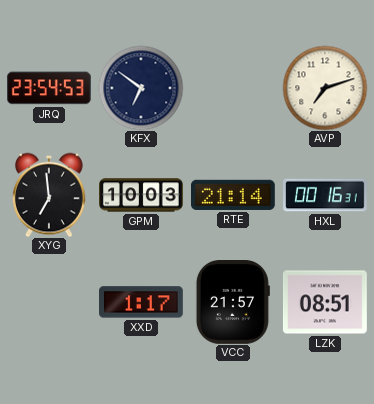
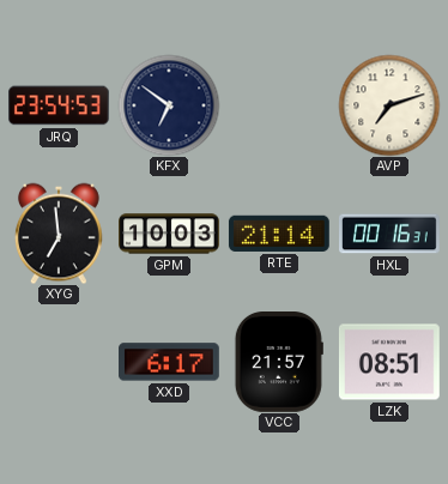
XXD: 1:17 -> 6:17 (170, 362)
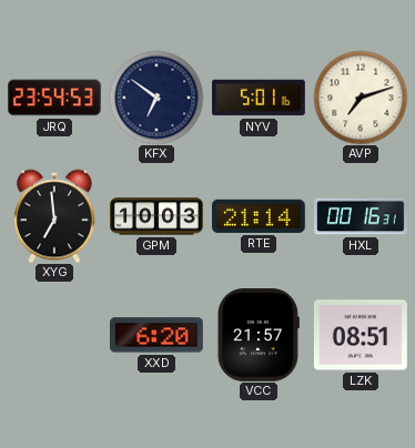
NYV: none -> 5:01 (260, 98)
XXD: 6:17 -> 6:20 (158, 335)
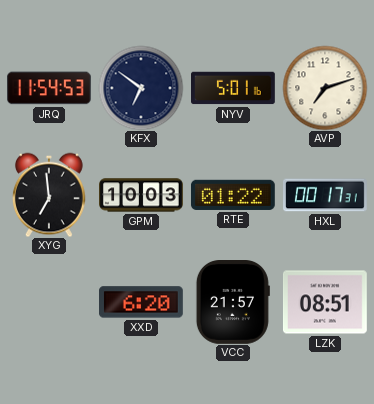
JRQ: 23:54 -> 11:54 (50, 88)
RTE: 21:14 -> 01:22 (233, 195)
HXL: 00:16 -> 00:17 (325, 195)
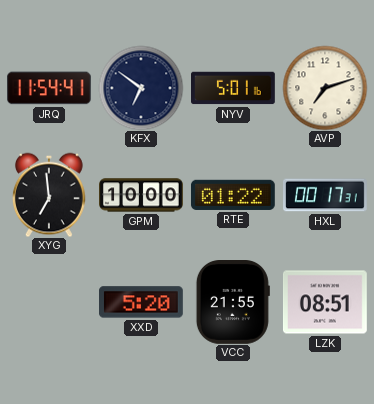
JRQ: 11:54:53 -> 11:54:41 (50, 88)
GPM: 10:03 -> 10:00 (141, 195)
XXD: 6:20 -> 5:20 (142, 302)
VCC: 21:57 -> 21:55 (233, 303)
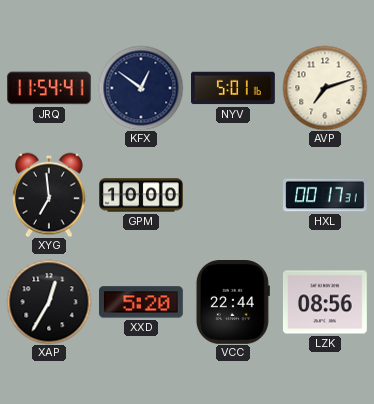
KFX: 6:51 -> 12:51 (141, 88)
RTE: 01:22 -> none (233, 195)
XAP: none -> 12:35 (49, 302)
VCC: 21:55 -> 22:44 (233, 303)
LZK: 08:51 -> 08:56 (325, 302)
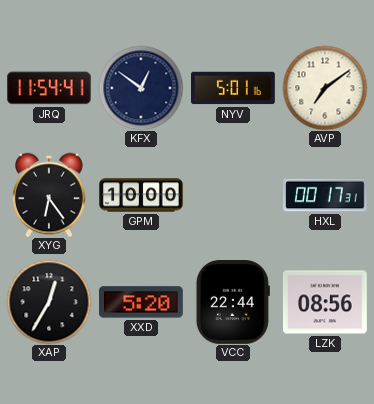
AVP: 7:12 -> 7:09 (325, 88)
XYG: 6:59 -> 6:24 (49, 195)
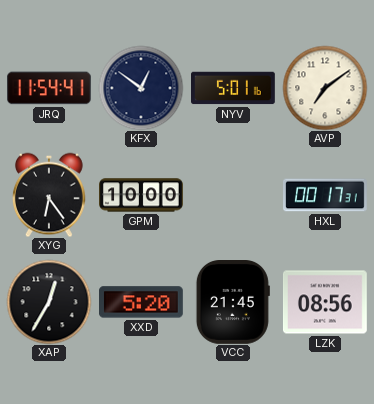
VCC: 22:44 -> 21:45 (233, 303)
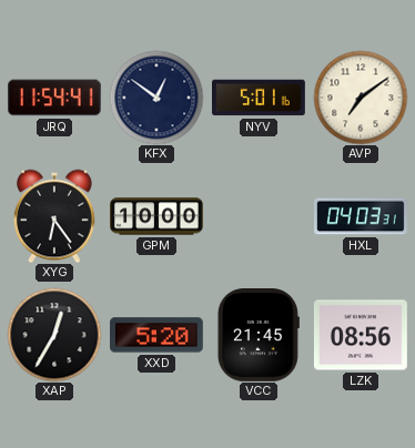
HXL: 00:17 -> 04:03 (361, 216)
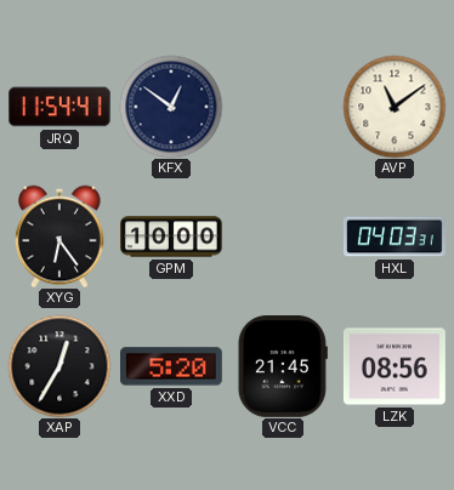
NYV: 5:01 -> none (260, 98)
AVP: 7:09 -> 11:09 (395, 107)
